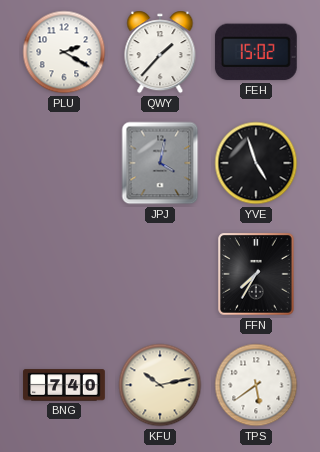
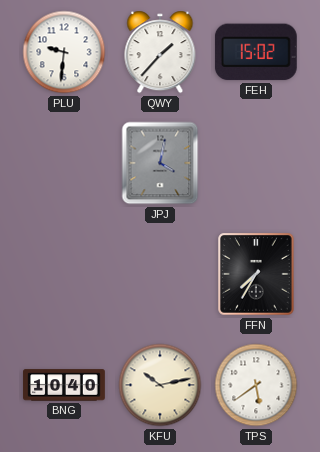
PLU: 2:20 -> 9:31 (64, 52)
YVE: 4:57 -> none (256, 163)
BNG: 7:40 -> 10:40 (64, 385)
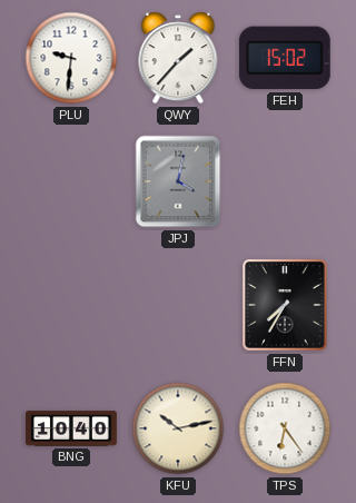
TPS: 5:39 -> 6:24 (285, 428)
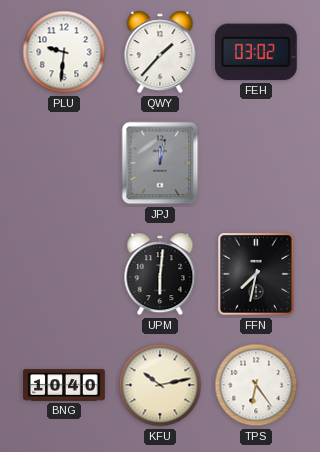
FEH: 15:02 -> 03:02 (256, 52)
JPJ: 4:02 -> 12:02 (160, 163)
UPM: none -> 6:01 (160, 274)
FFN: 7:35 -> 7:32 (256, 274)
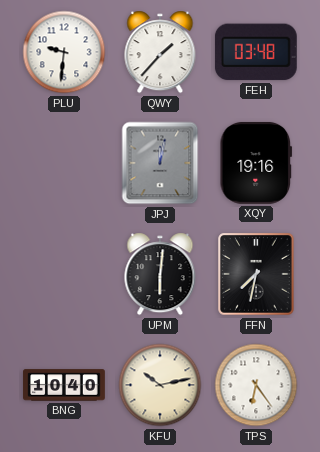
FEH: 03:02 -> 03:48 (256, 52)
XQY: none -> 19:16 (256, 163)
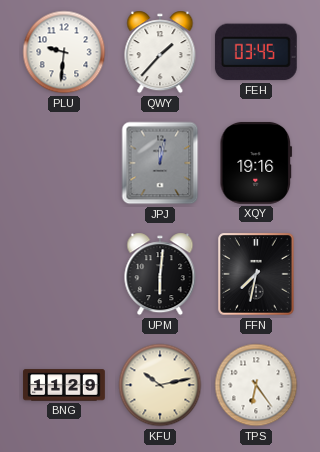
FEH: 03:48 -> 03:45 (256, 52)
BNG: 10:40 -> 11:29 (64, 385)
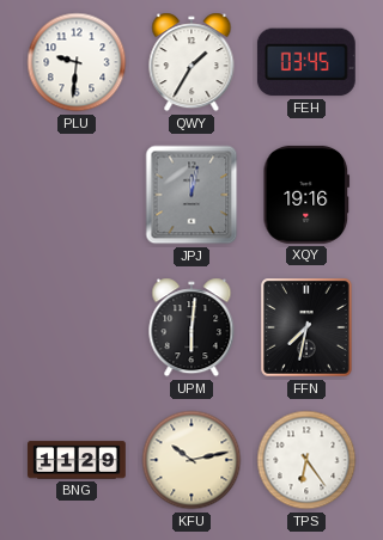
QWY: 1:37 -> 1:35 (191, 62)
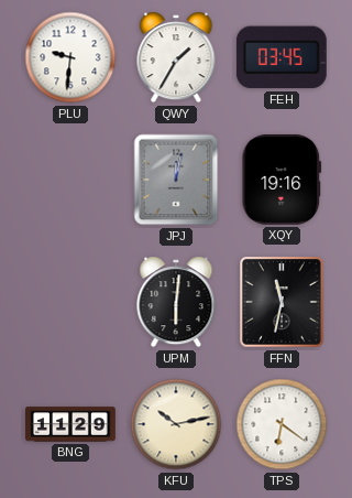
FFN: 7:32 -> 11:32 (282, 302)
TPS: 6:24 -> 6:21 (282, 424)
